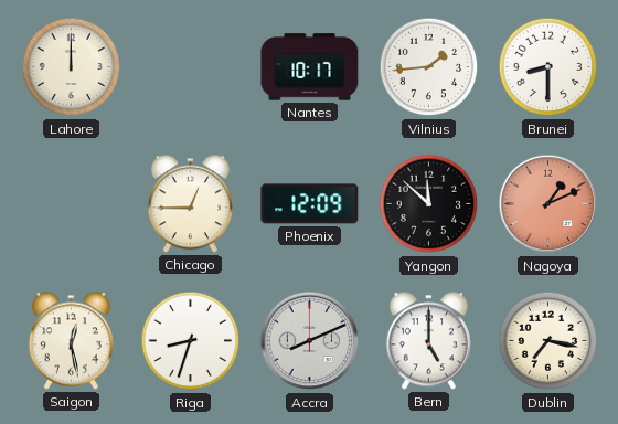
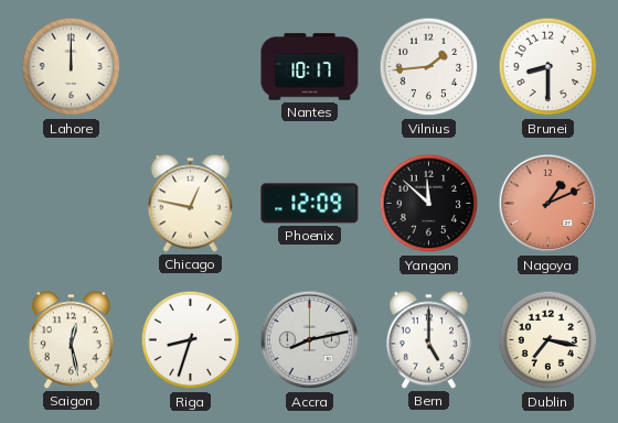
Chicago: 12:45 -> 12:47 (190, 204)
Accra: 8:11 -> 8:13 (310, 340)
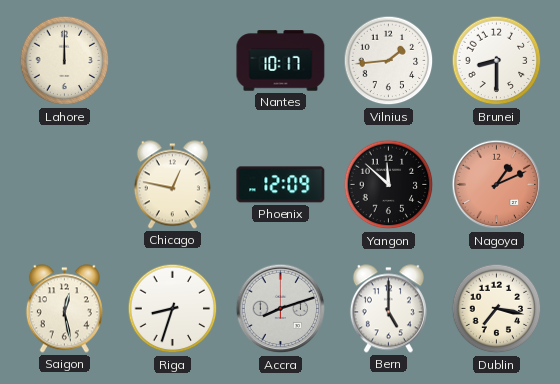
Accra: 8:13 -> 8:12 (281, 309)
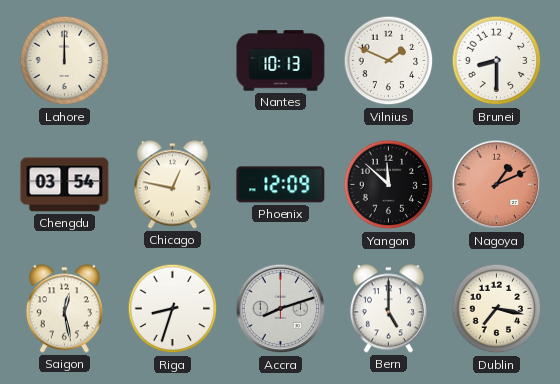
Nantes: 10:17 -> 10:13 (281, 61)
Vilnius: 1:44 -> 1:49 (389, 61)
Chengdu: none -> 03:54 (65, 185)
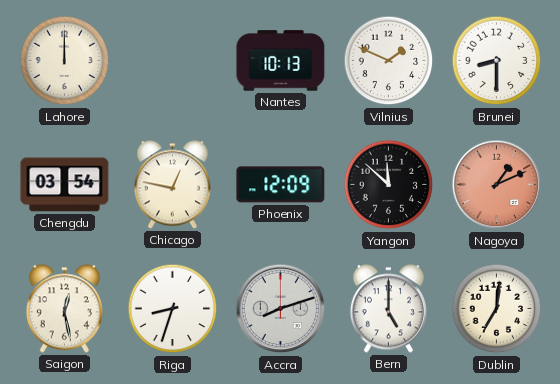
Dublin: 7:17 -> 7:01 (497, 309)
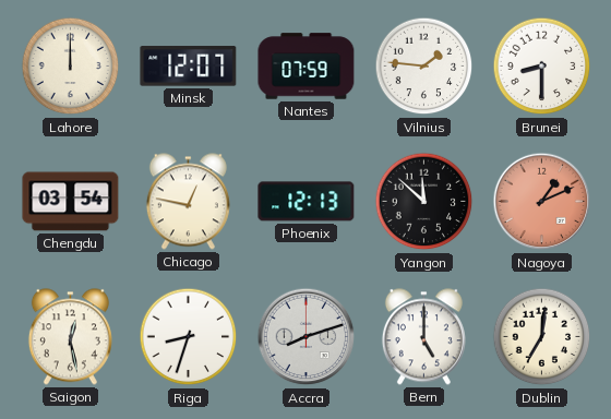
Minsk: none -> 12:07 (189, 67)
Nantes: 10:13 -> 07:59 (307, 67)
Vilnius: 1:49 -> 1:46 (424, 67)
Phoenix: 12:09 -> 12:13 (307, 202)
